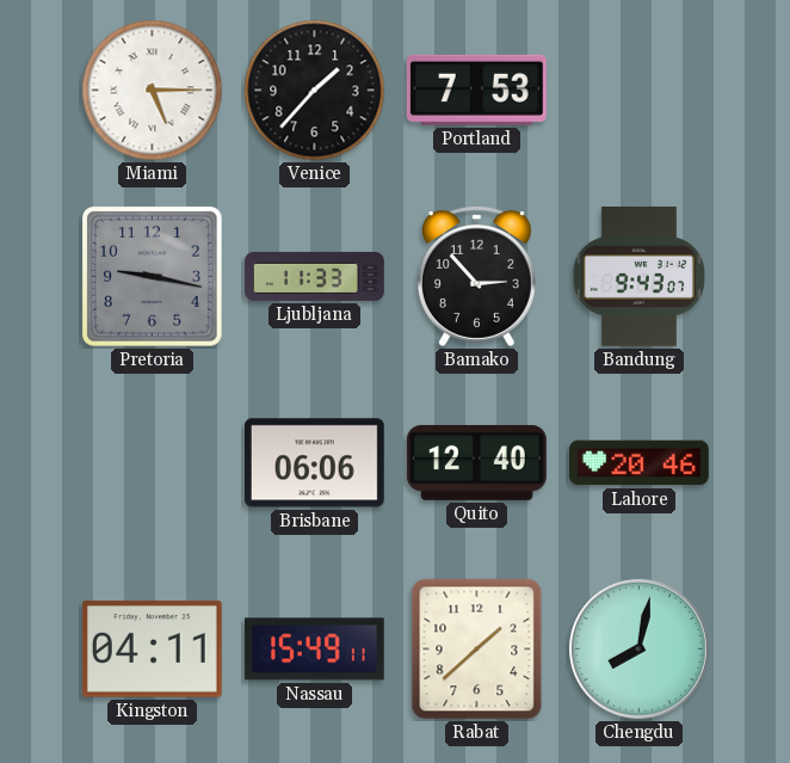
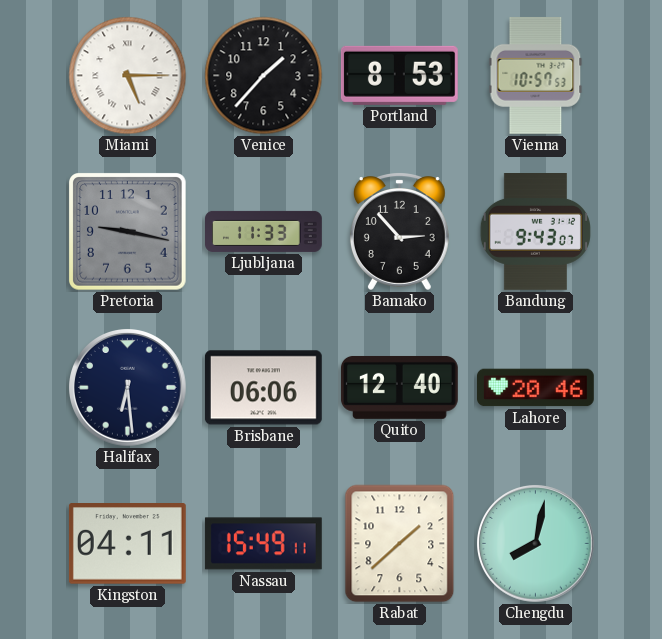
Portland: 7:53 -> 8:53 (399, 75)
Vienna: none -> 10:57 (536, 75)
Halifax: none -> 6:29 (128, 388)
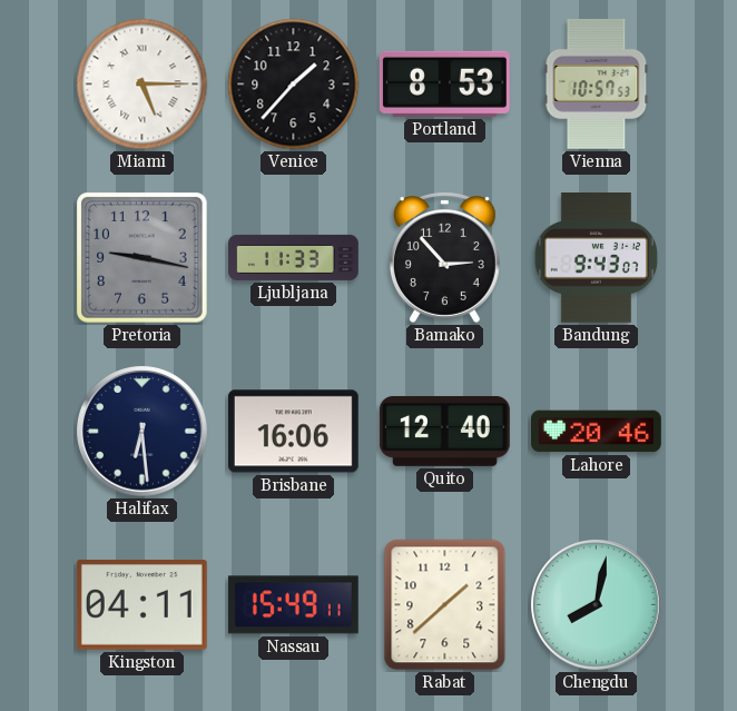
Brisbane: 06:06 -> 16:06 (293, 432)
